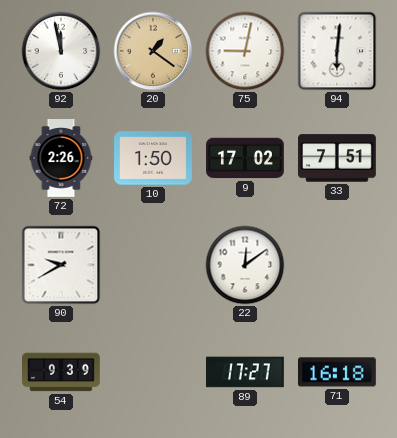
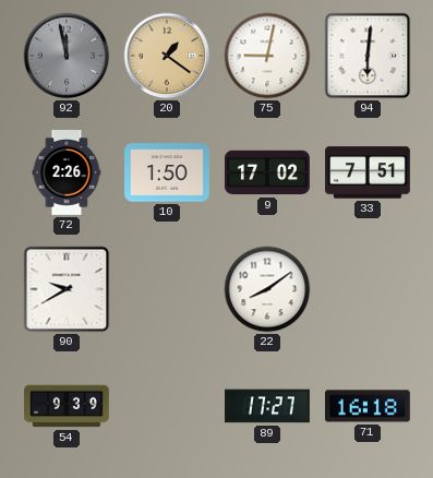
92 dial: white -> grey (67, 56)
22: 12:09 -> 8:09 (267, 289)
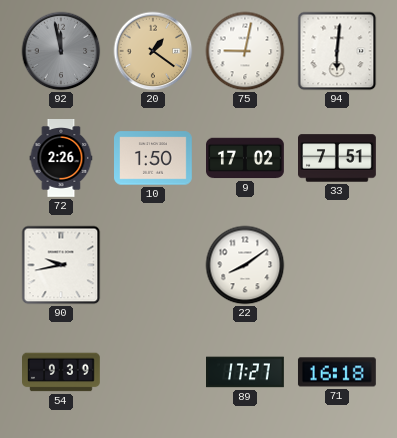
90: 9:40 -> 9:43 (61, 265)
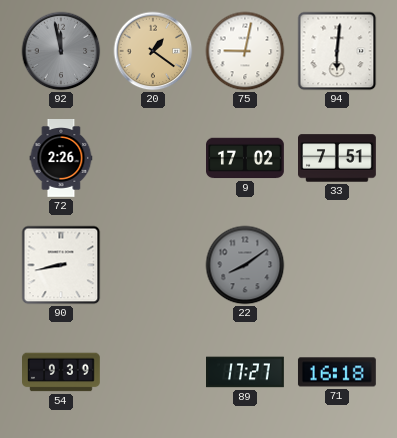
10: 1:50 -> none (154, 158)
90: 9:43 -> 8:43 (61, 265)
22 dial: white -> grey (245, 265)
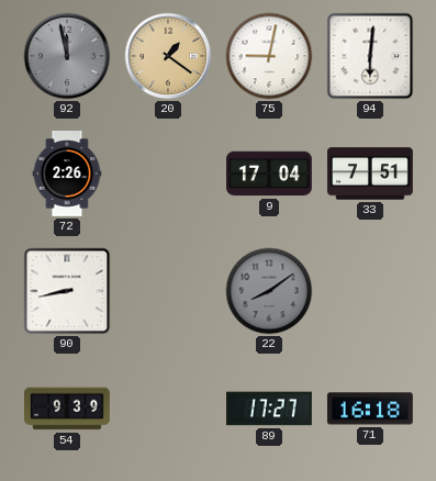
9: 17:02 -> 17:04 (270, 174)
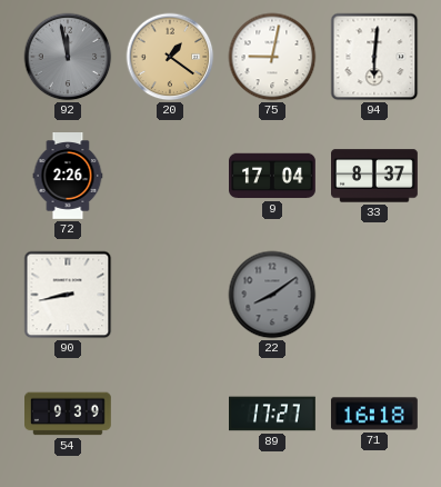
33: 7:51 -> 8:37 (375, 176)
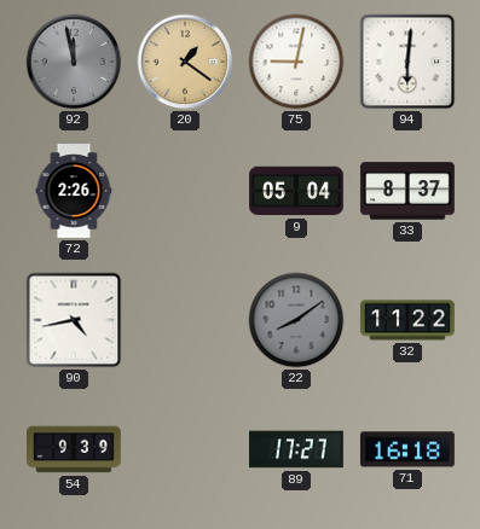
9: 17:04 -> 05:04 (297, 191)
90: 8:43 -> 4:43 (74, 320)
32: none -> 11:22 (409, 320)
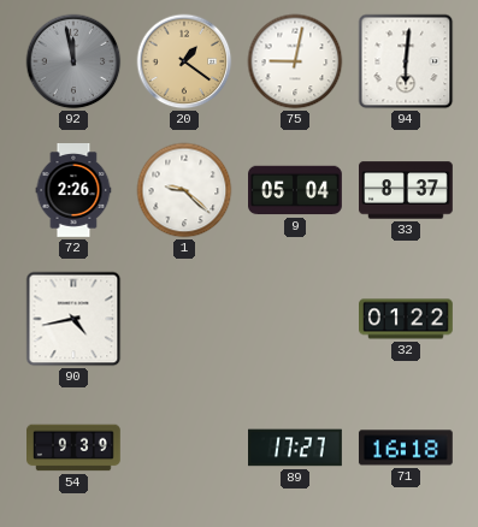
1: none -> 9:22 (184, 190)
22: 8:09 -> none (296, 320)
32: 11:22 -> 01:22 (407, 319)
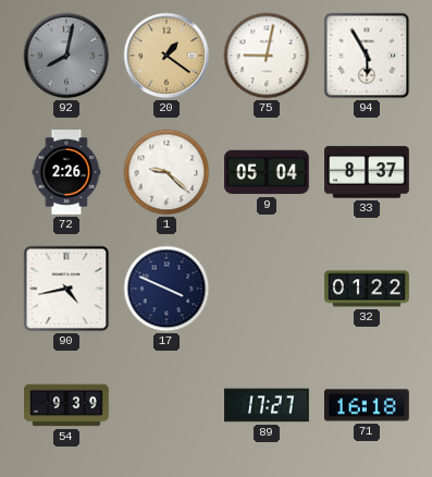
92: 11:58 -> 8:02 (66, 56)
94: 6:01 -> 5:55 (367, 56)
17: none -> 3:49 (166, 289)
